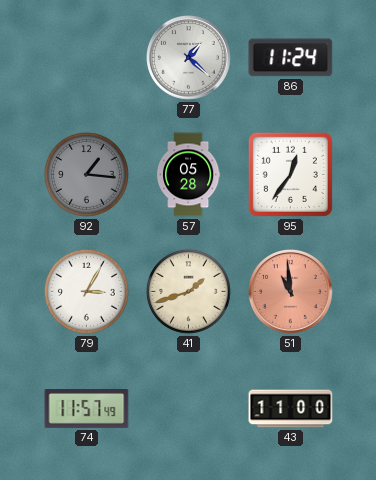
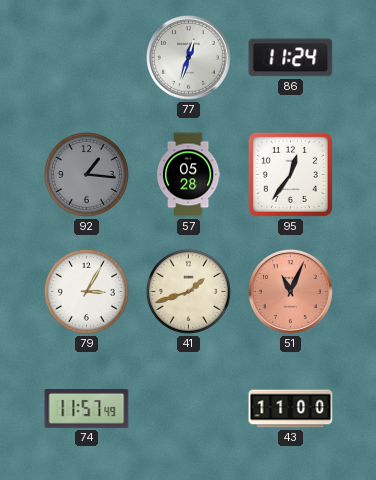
77: 1:22 -> 12:33 (189, 58)
51: 10:59 -> 11:04 (291, 292)
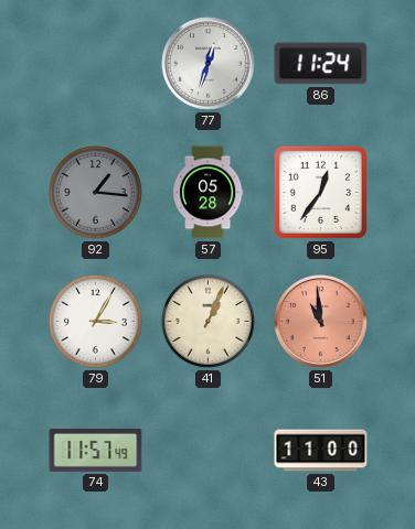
41: 1:42 -> 1:04 (208, 321)
51: 11:04 -> 10:59 (321, 322)
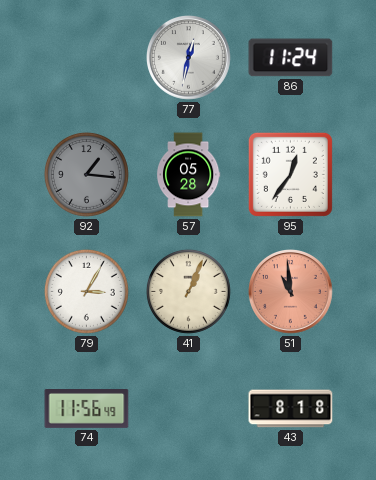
77: 12:33 -> 12:32 (189, 58)
74: 11:57 -> 11:56 (87, 409)
43: 11:00 -> 8:18 (291, 409)
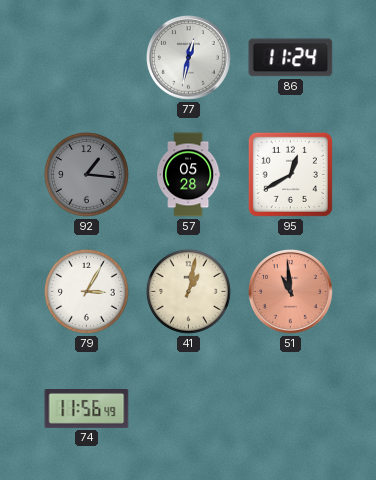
95: 12:36 -> 12:40 (290, 174)
41: 1:04 -> 1:02 (188, 291)
43: 8:18 -> none (291, 409)
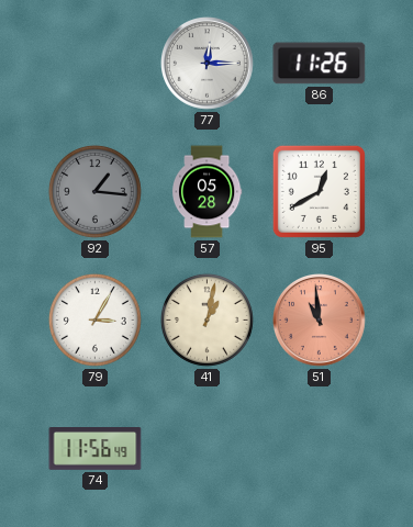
77: 12:32 -> 12:15 (208, 64)
86: 11:24 -> 11:26 (320, 64)
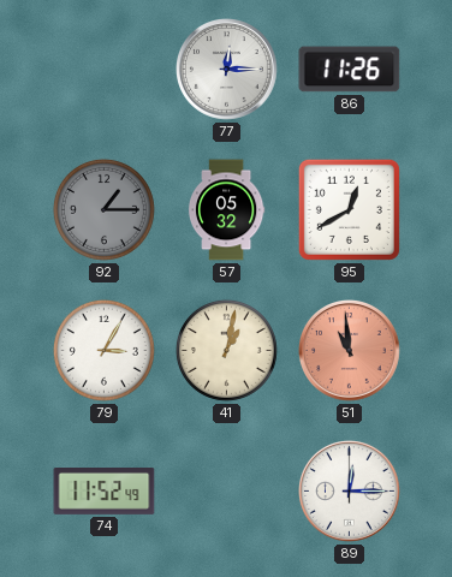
92: 1:16 -> 1:15 (103, 209)
57: 05:28 -> 05:32 (226, 210)
74: 11:56 -> 11:52 (105, 492)
89: none -> 12:15 (350, 492)
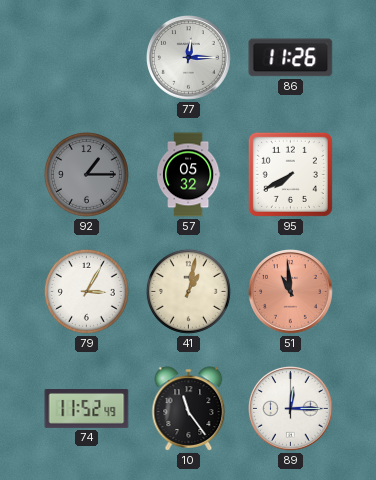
95: 12:40 -> 7:40 (290, 174)
10: none -> 11:24 (189, 409)
